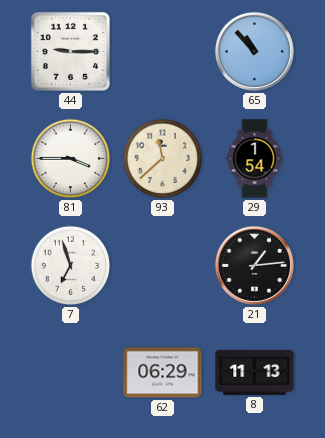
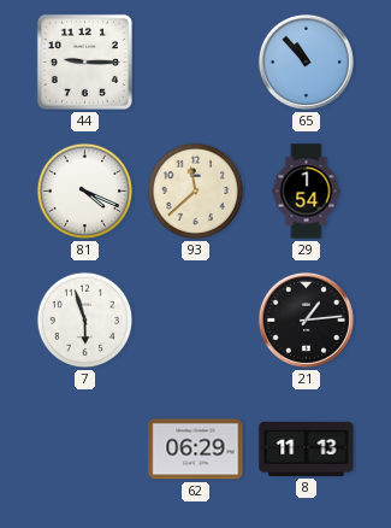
81: 3:45 -> 4:19 (85, 192)
7: 6:57 -> 5:57 (85, 321)
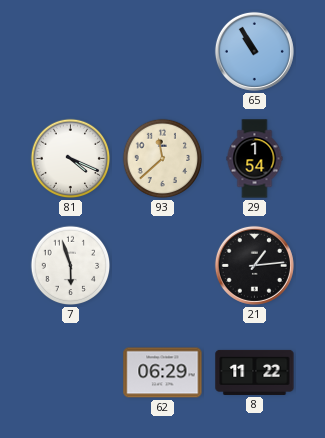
44: 9:15 -> none (84, 61)
65: 10:53 -> 10:55 (254, 51)
8: 11:13 -> 11:22 (255, 372)
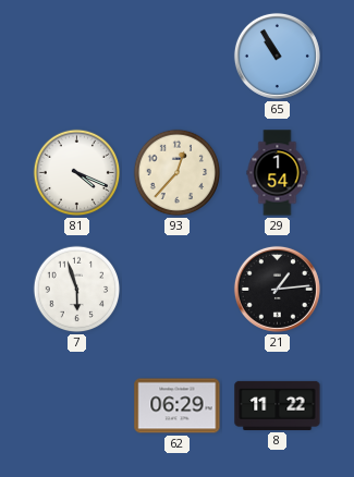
93: 11:38 -> 12:37 (178, 173)
